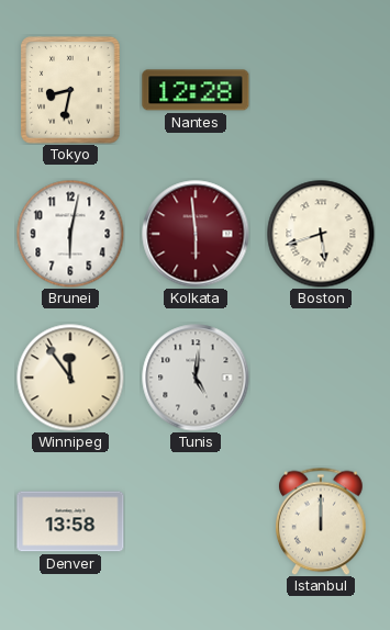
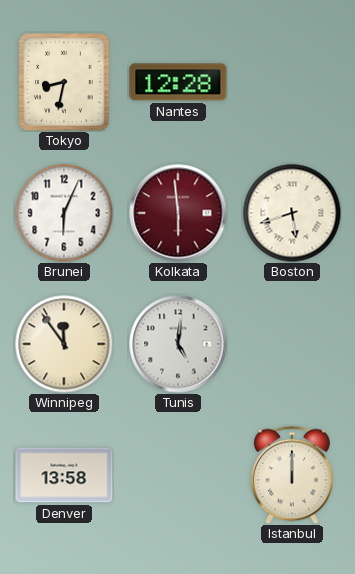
Brunei: 6:02 -> 6:04 (64, 213)
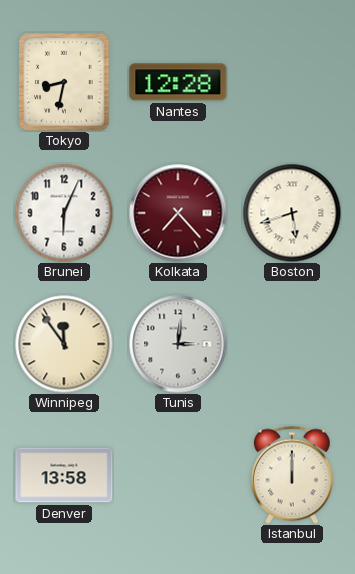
Kolkata: 5:59 -> 7:23 (178, 213)
Tunis: 5:01 -> 3:01 (178, 344)
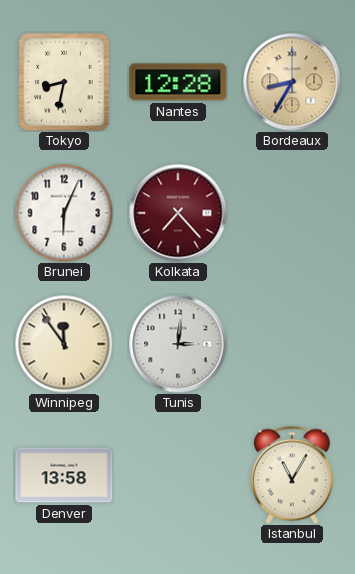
Bordeaux: none -> 8:35 (292, 82)
Boston: 5:42 -> none (292, 213)
Istanbul: 12:00 -> 11:05 (292, 475)
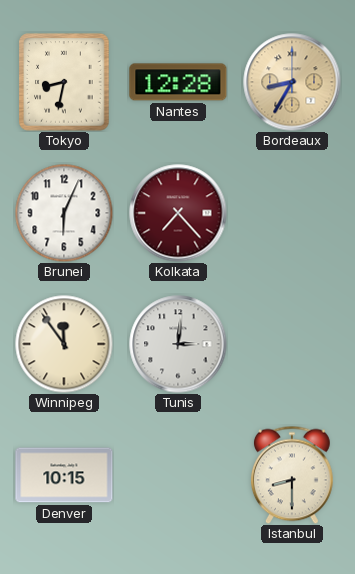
Denver: 13:58 -> 10:15 (64, 475)
Istanbul: 11:05 -> 8:30 (292, 475)
